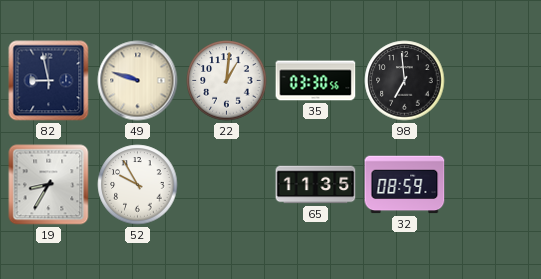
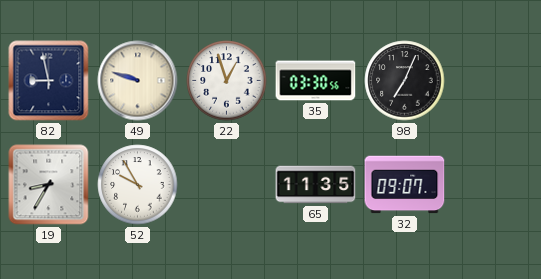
22: 1:01 -> 12:57 (227, 81)
98: 6:59 -> 7:04 (405, 81)
32: 08:59 -> 09:07 (405, 185)
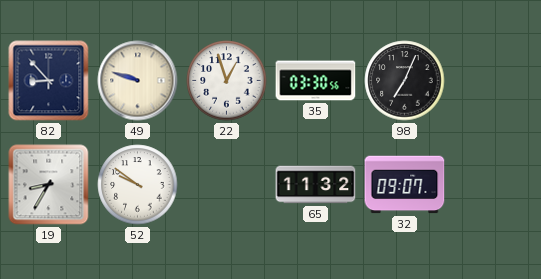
82: 8:58 -> 8:53 (49, 81)
52: 9:55 -> 9:51 (138, 185)
65: 11:35 -> 11:32 (316, 185)
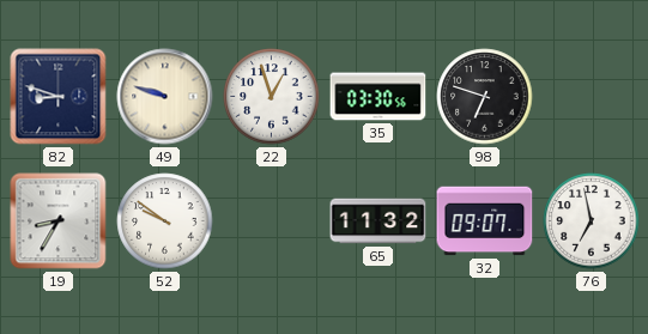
82: 8:53 -> 8:48 (59, 97)
98: 7:04 -> 6:48 (485, 97)
76: none -> 6:58 (592, 221)
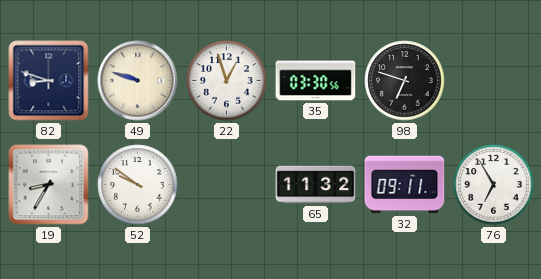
32: 09:07 -> 09:11 (405, 185)
76: 6:58 -> 6:55 (494, 185)
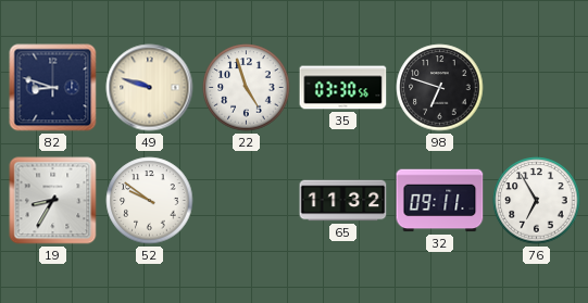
22: 12:57 -> 4:57 (247, 88)
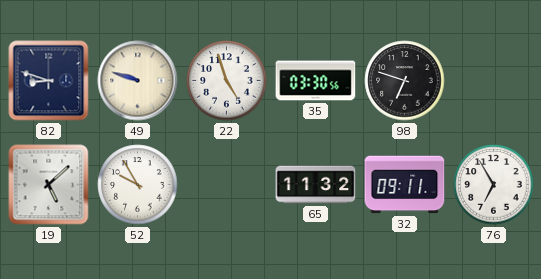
19: 8:35 -> 5:08 (49, 185)
52: 9:51 -> 9:55 (138, 185)
